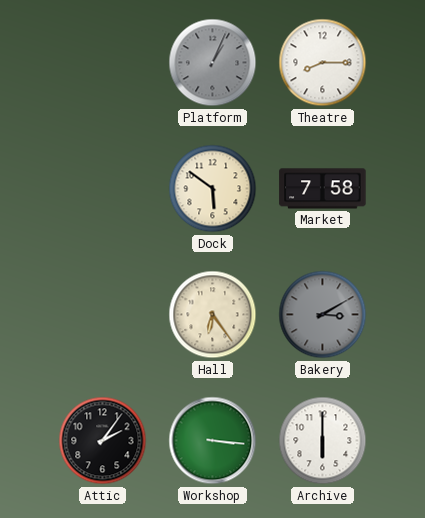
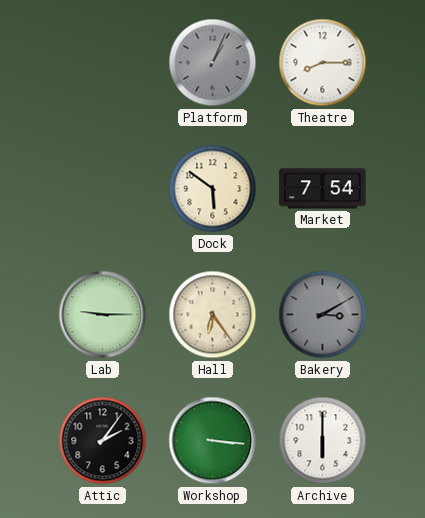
Market: 7:58 -> 7:54 (323, 189)
Lab: none -> 9:15 (103, 315)
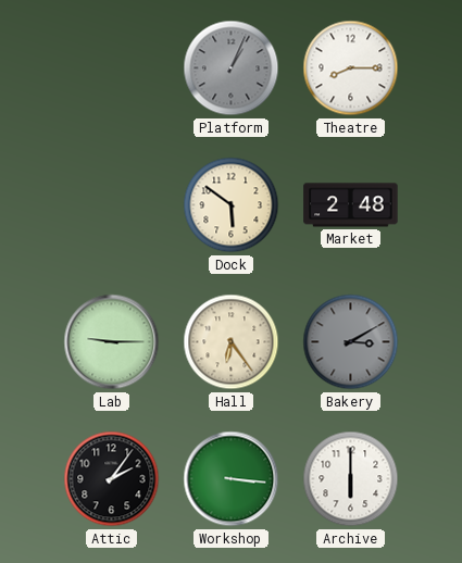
Market: 7:54 -> 2:48 (351, 205)
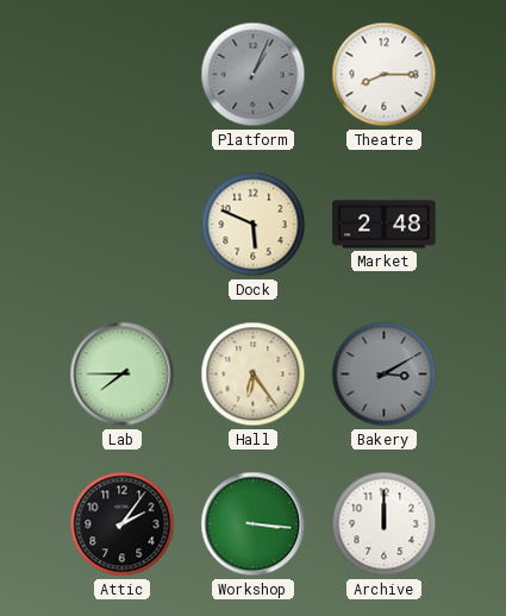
Dock: 5:51 -> 5:49 (254, 225)
Lab: 9:15 -> 7:45 (123, 375)
Archive: 6:00 -> 12:00 (385, 524)
